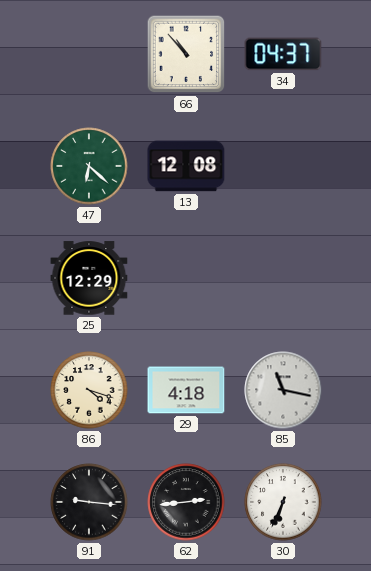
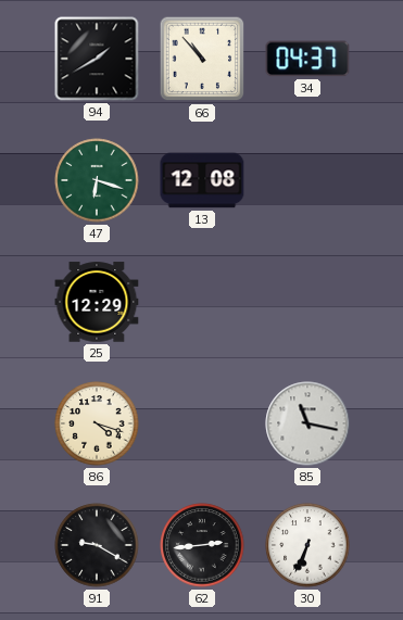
94: none -> 1:40 (97, 59)
47: 6:22 -> 6:18 (97, 180)
29: 4:18 -> none (186, 390)
91: 9:16 -> 9:20 (97, 545)
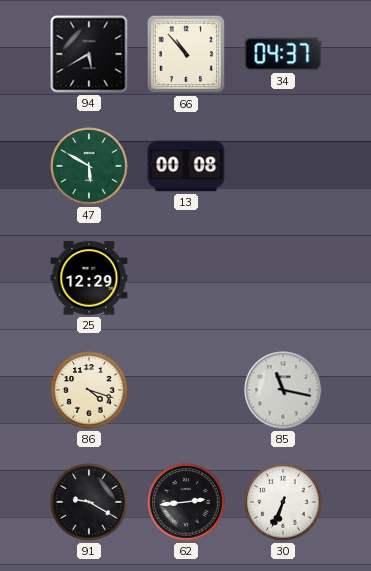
94: 1:40 -> 5:40 (89, 54)
47: 6:18 -> 5:50 (89, 166)
13: 12:08 -> 00:08 (186, 166)
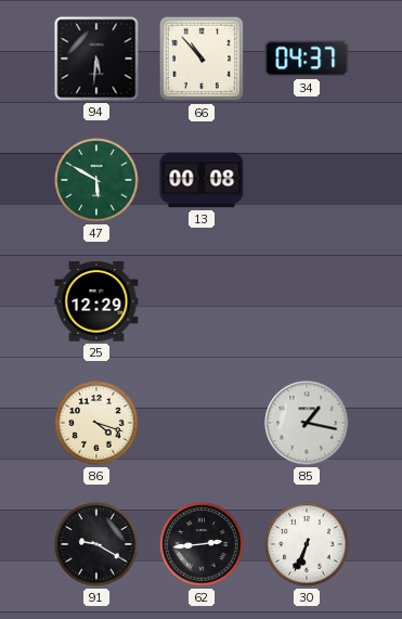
94: 5:40 -> 5:31 (96, 59)
85: 11:17 -> 1:17 (307, 423)
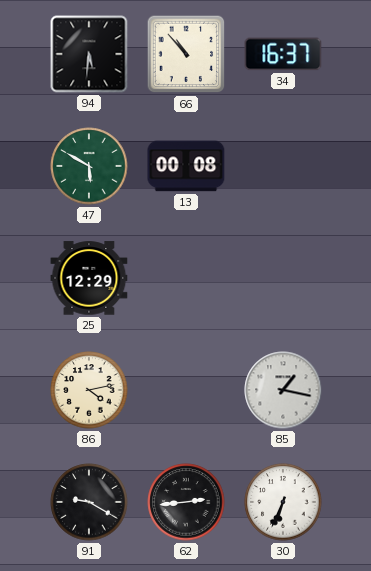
34: 04:37 -> 16:37 (283, 54)
86: 4:18 -> 4:13 (89, 390)
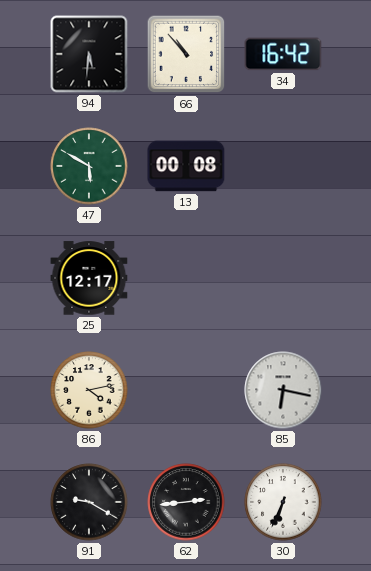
34: 16:37 -> 16:42 (283, 54)
25: 12:29 -> 12:17 (89, 278)
85: 1:17 -> 6:17 (283, 390)
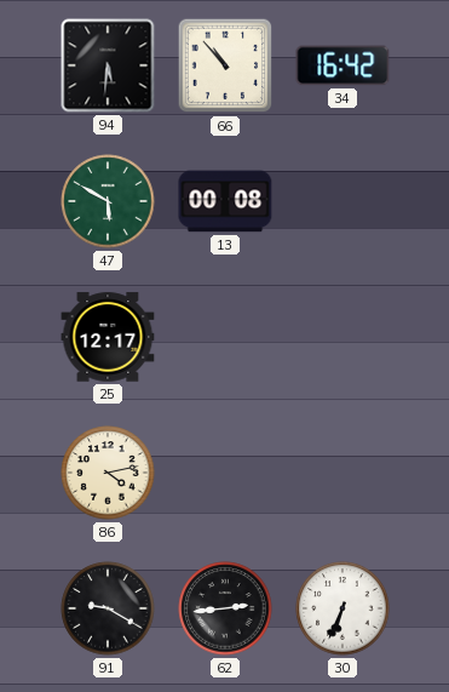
85: 6:17 -> none (283, 390)
